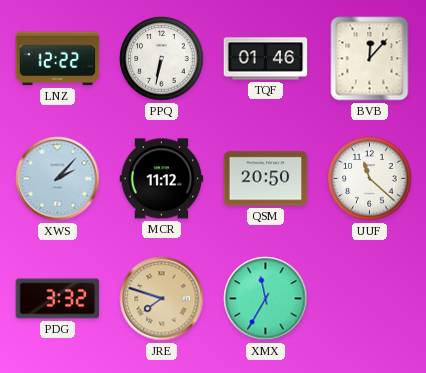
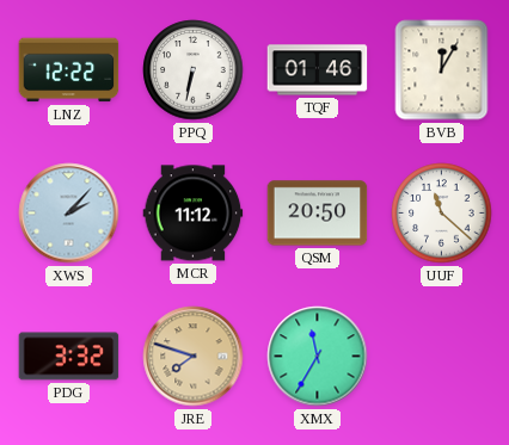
BVB: 12:07 -> 12:05 (442, 70)
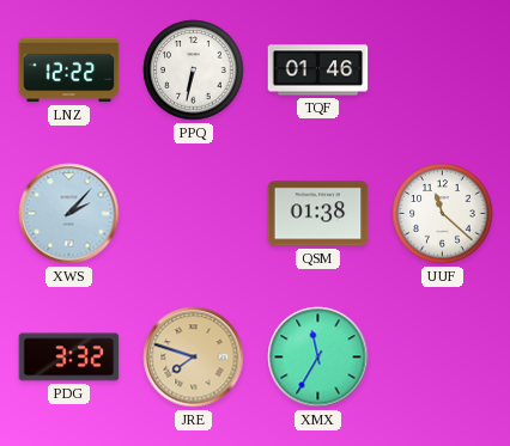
BVB: 12:05 -> none (442, 70)
MCR: 11:12 -> none (194, 214)
QSM: 20:50 -> 01:38 (318, 214)
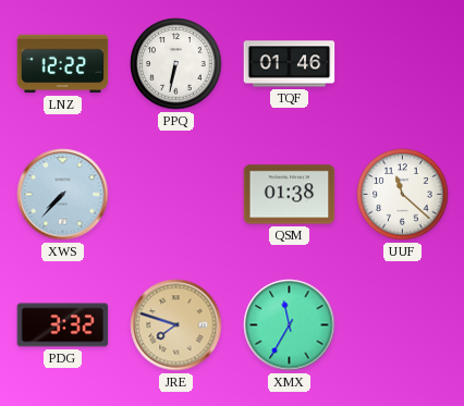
XWS: 2:07 -> 7:37 (63, 195)
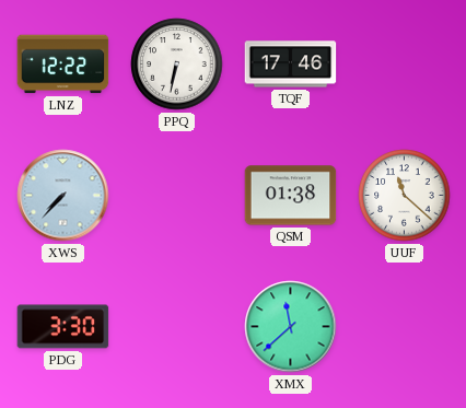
TQF: 01:46 -> 17:46 (291, 65)
PDG: 3:32 -> 3:30 (63, 327)
JRE: 7:48 -> none (176, 325)
XMX: 11:35 -> 11:38 (291, 327)
